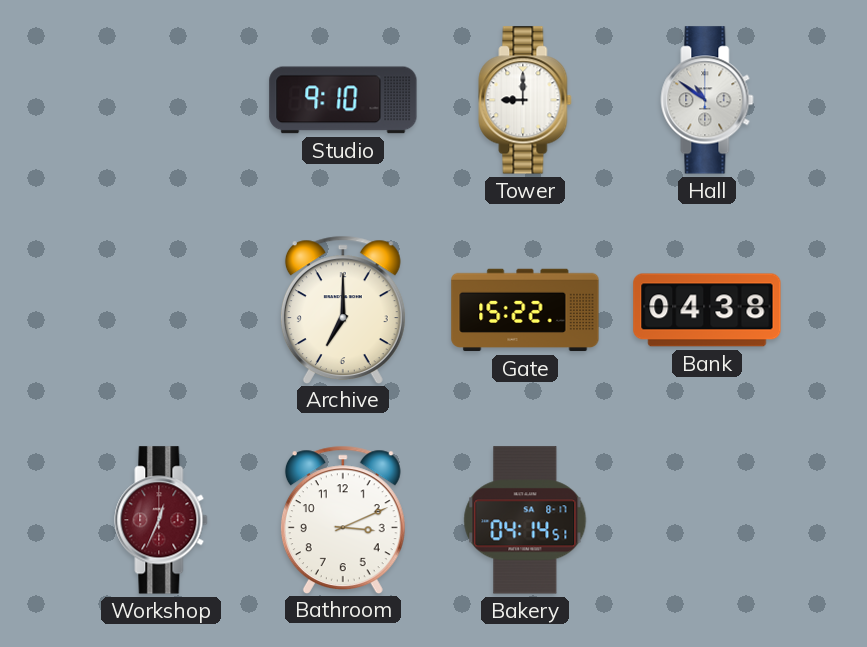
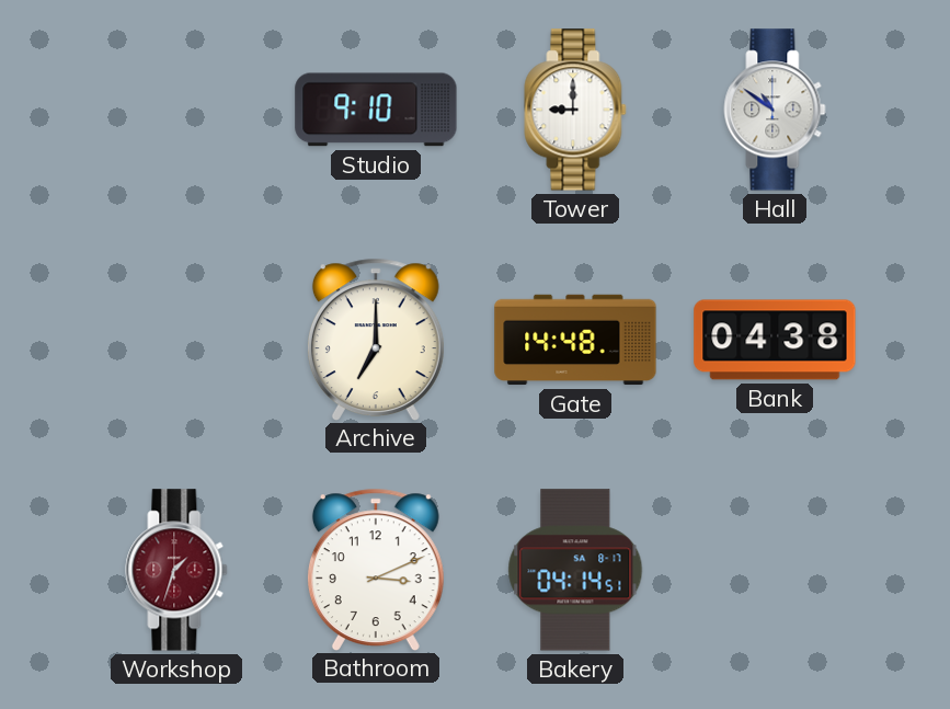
Gate: 15:22 -> 14:48 (575, 340)
Workshop: 12:34 -> 1:33 (176, 570)
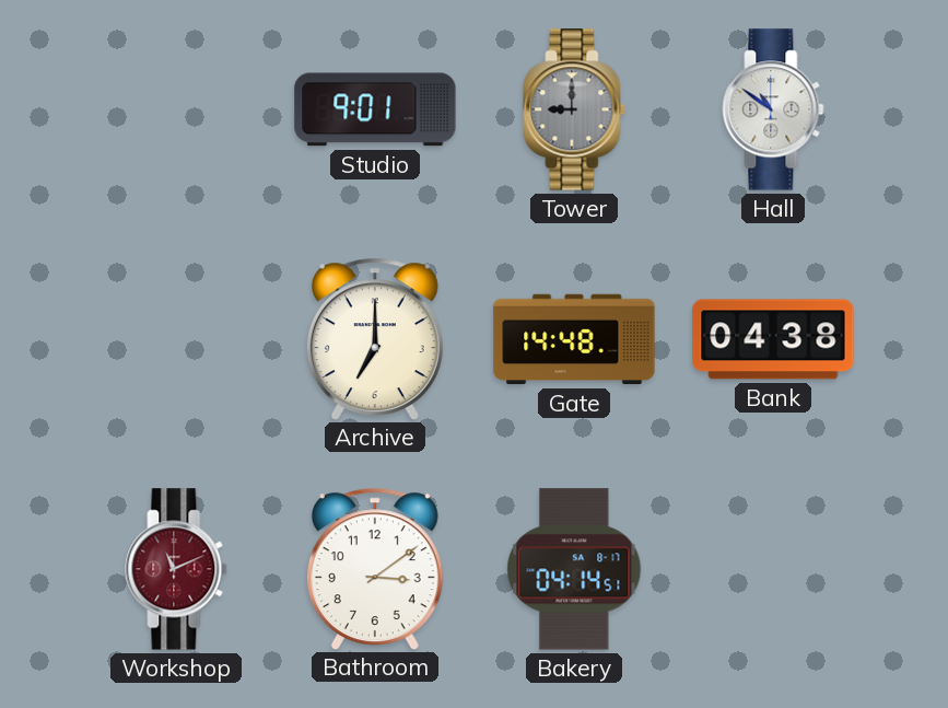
Studio: 9:10 -> 9:01 (375, 109)
Tower dial: white -> grey (574, 109)
Workshop: 1:33 -> 11:11 (176, 569)
Bathroom: 3:11 -> 3:09 (375, 568)
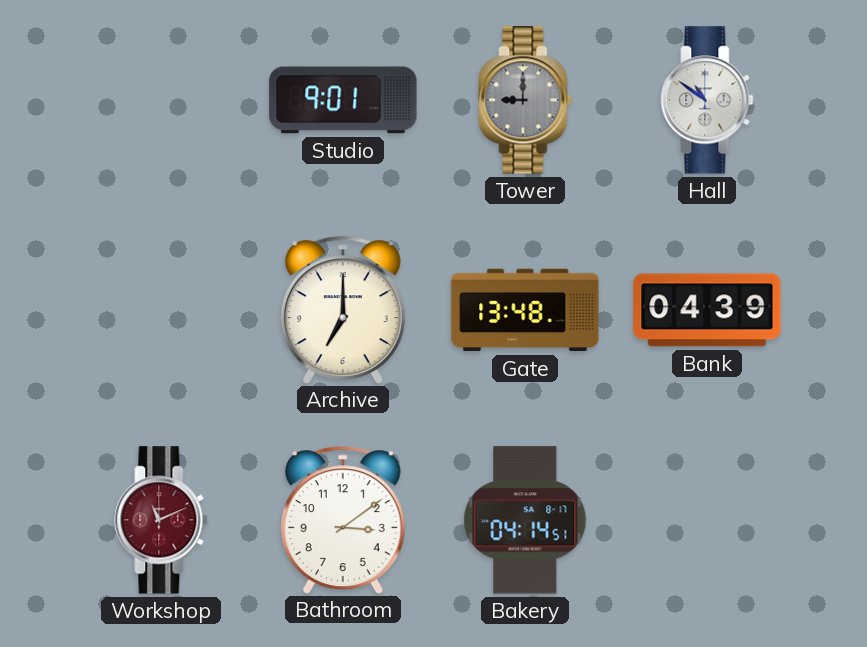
Gate: 14:48 -> 13:48 (525, 310)
Bank: 04:38 -> 04:39 (707, 310)
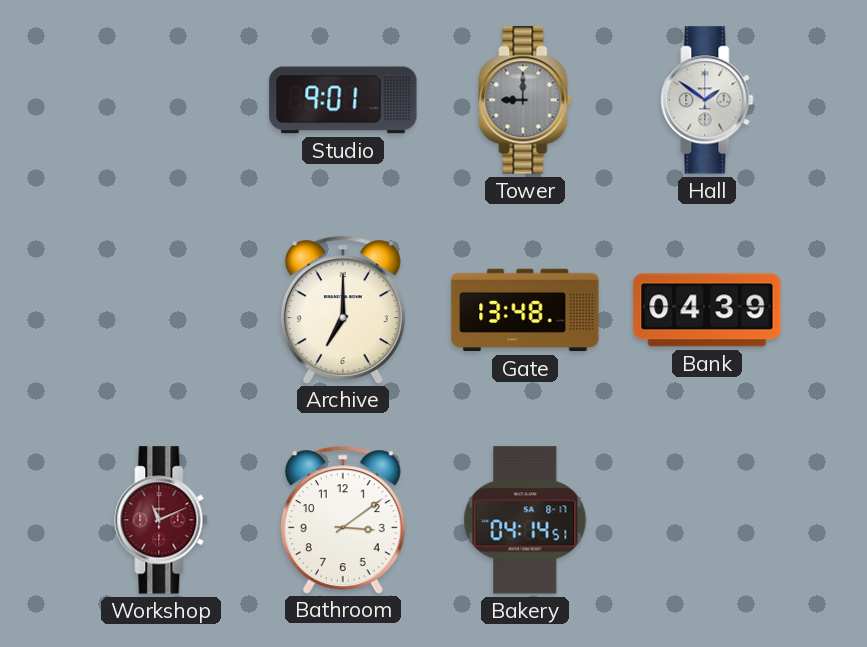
Hall: 10:51 -> 1:51 (707, 100)
